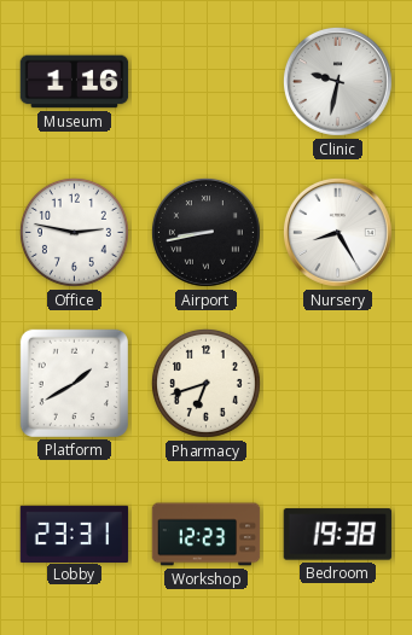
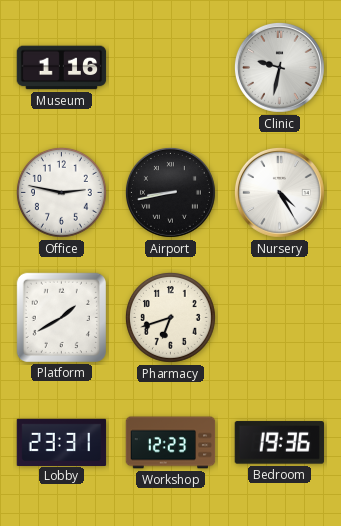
Nursery: 8:25 -> 4:25 (279, 192)
Bedroom: 19:38 -> 19:36 (279, 443)
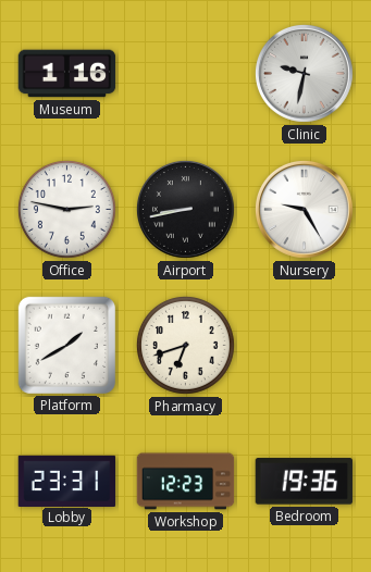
Nursery: 4:25 -> 9:25 (304, 209)
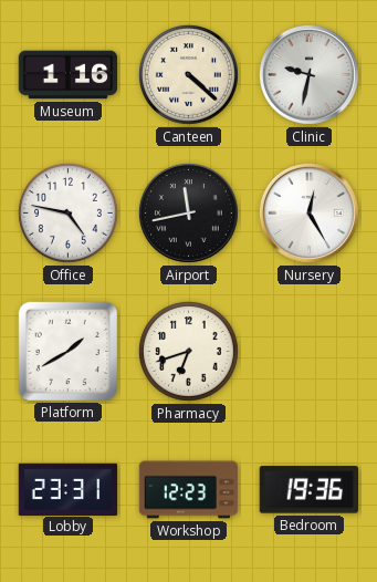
Canteen: none -> 4:22 (188, 74)
Office: 2:47 -> 4:47 (67, 212)
Airport: 8:43 -> 11:43 (188, 212)
Nursery: 9:25 -> 12:25 (308, 212)
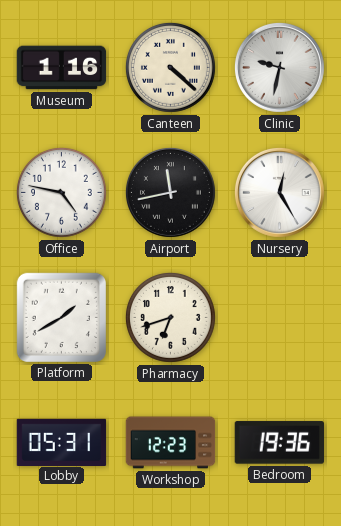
Lobby: 23:31 -> 05:31 (62, 442)
